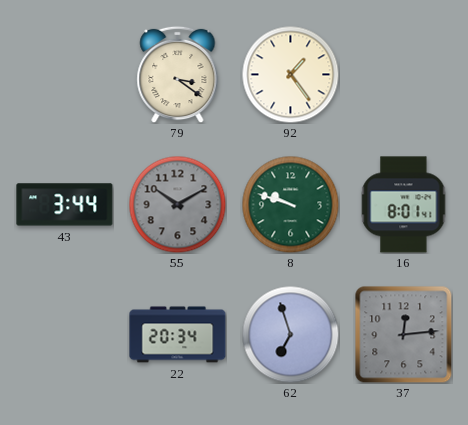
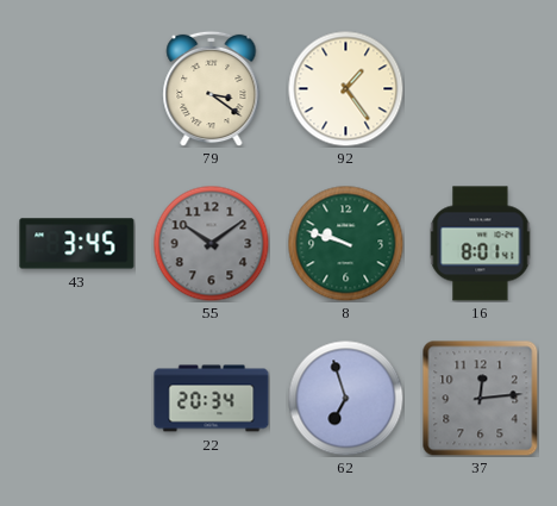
43: 3:44 -> 3:45 (77, 244)
55: 10:10 -> 10:09 (211, 243)
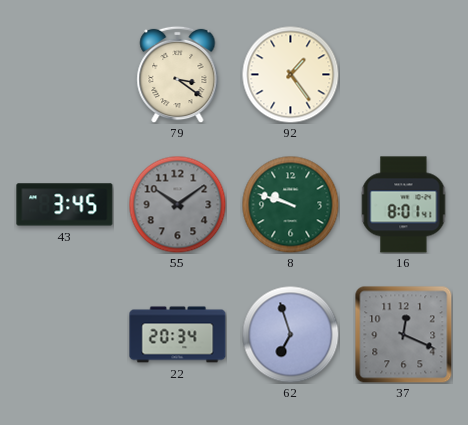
37: 12:14 -> 12:19 (404, 335)
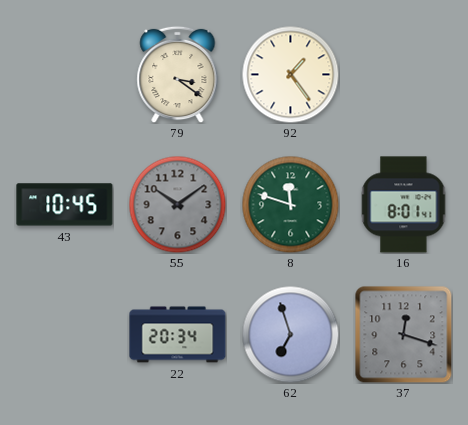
43: 3:45 -> 10:45 (65, 205)
8: 9:48 -> 11:48 (290, 204)
37: 12:19 -> 12:18 (404, 335)
